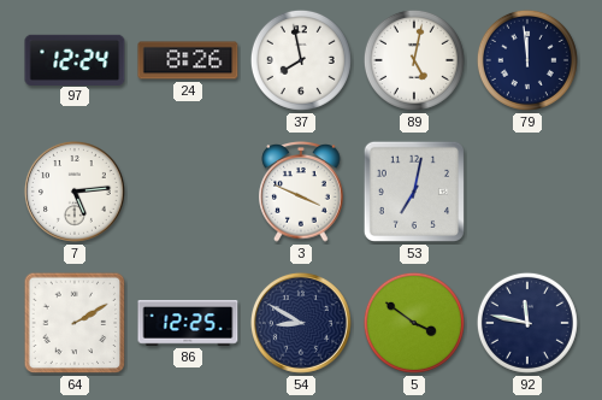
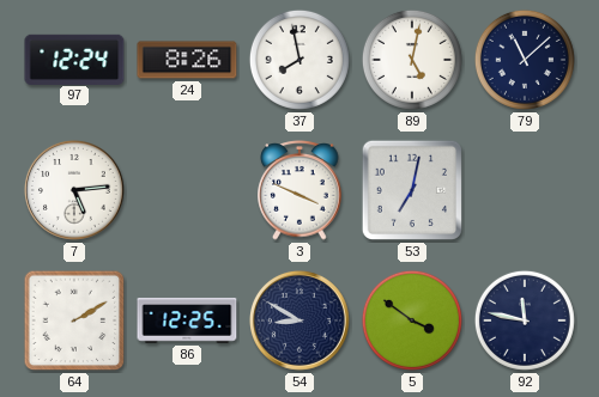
79: 11:59 -> 11:08 (525, 60)
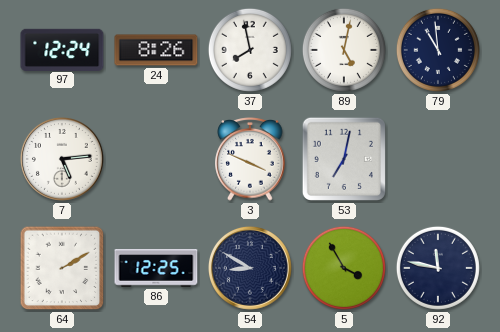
79: 11:08 -> 10:59 (438, 50)
5: 3:51 -> 3:55 (344, 268)
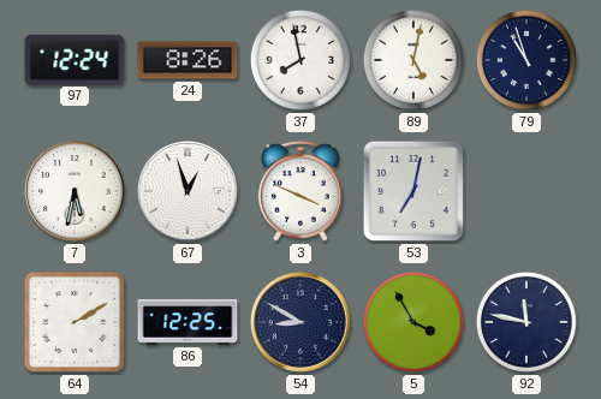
79: 10:59 -> 10:57 (526, 60)
7: 5:14 -> 5:32 (75, 191)
67: none -> 12:57 (188, 191)
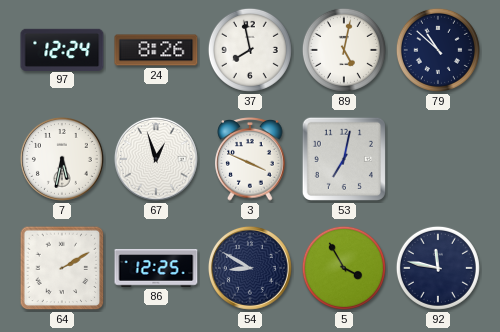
79: 10:57 -> 10:52 (438, 50)
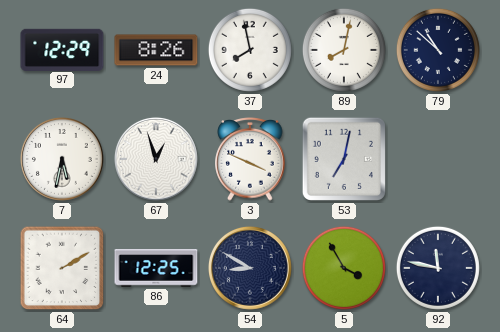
97: 12:24 -> 12:29 (62, 49)
89: 5:02 -> 8:02 (344, 50)
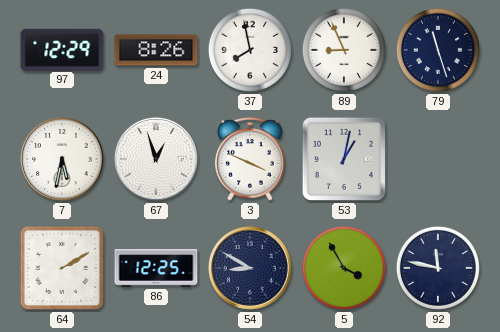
89: 8:02 -> 8:56 (344, 50)
79: 10:52 -> 11:27 (438, 50)
53: 7:02 -> 1:02 (344, 159)
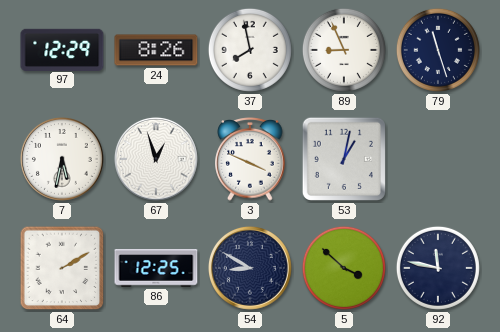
5: 3:55 -> 3:52 (344, 268)
